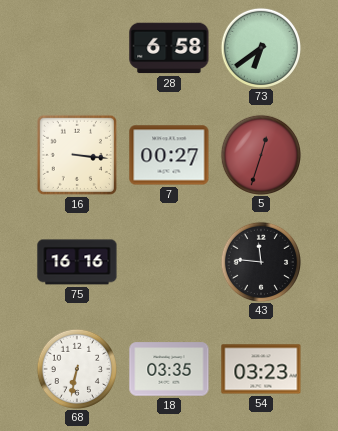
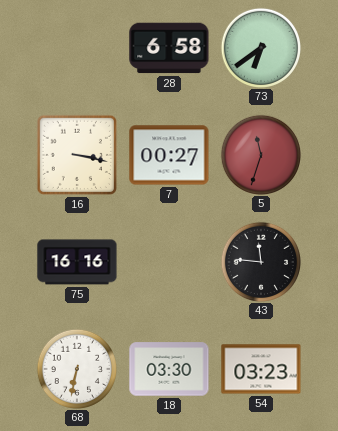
16: 3:16 -> 3:17 (77, 155)
5: 12:33 -> 11:33 (260, 154)
18: 03:35 -> 03:30 (169, 369)
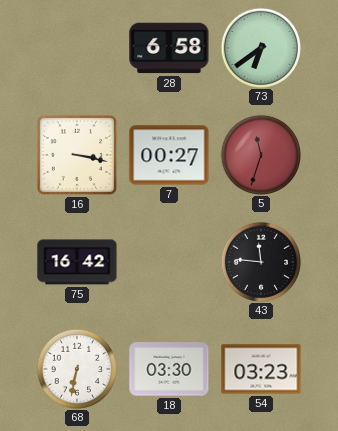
75: 16:16 -> 16:42 (77, 262)
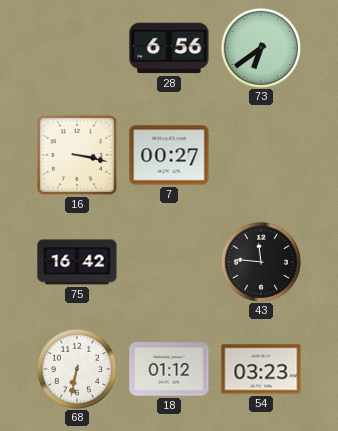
28: 6:58 -> 6:56 (169, 48)
5: 11:33 -> none (260, 154)
18: 03:30 -> 01:12 (169, 369)
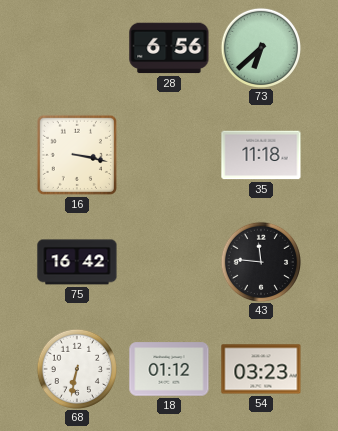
73: 6:39 -> 6:38 (260, 47)
7: 00:27 -> none (169, 155)
35: none -> 11:18 (261, 155)
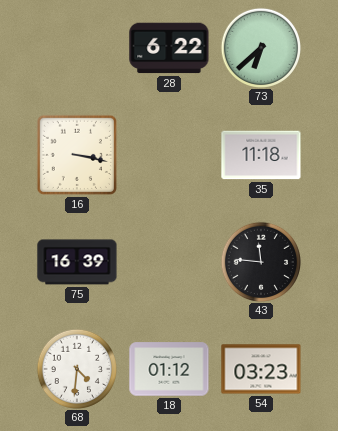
28: 6:56 -> 6:22 (169, 48)
75: 16:42 -> 16:39 (77, 262)
68: 6:32 -> 4:31 (76, 368)
